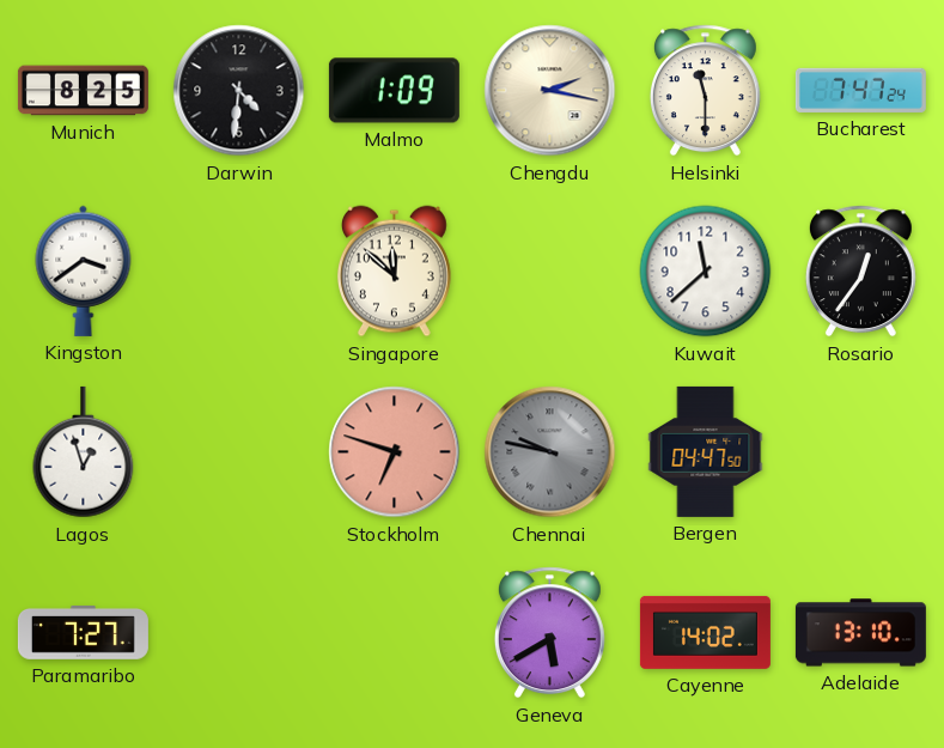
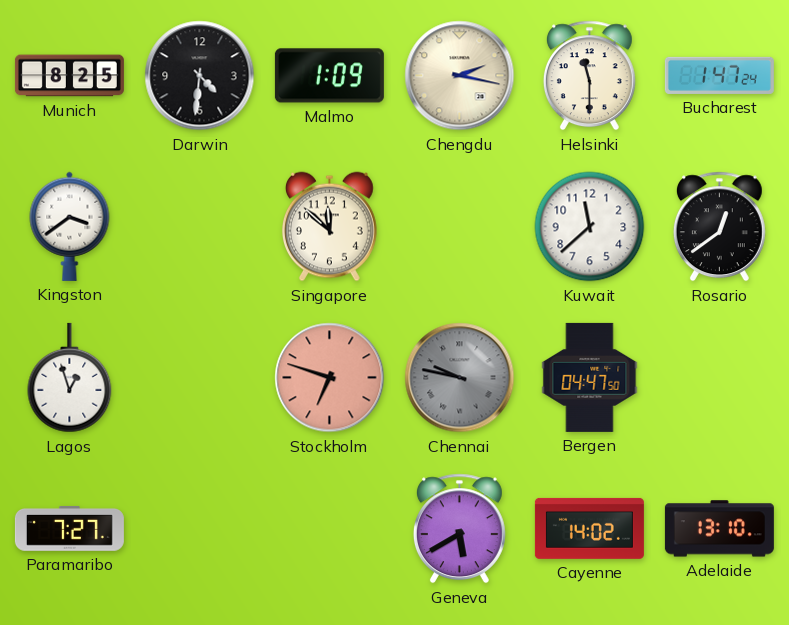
Bucharest: 7:47 -> 1:47 (719, 75)
Rosario: 12:36 -> 12:39 (719, 227)
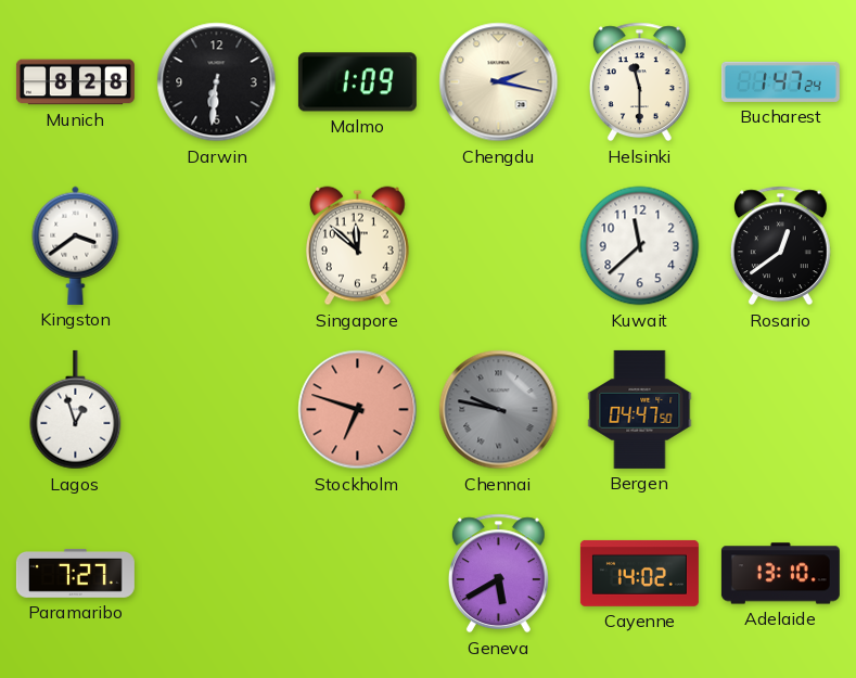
Munich: 8:25 -> 8:28 (75, 82)
Darwin: 4:31 -> 6:31 (217, 82)
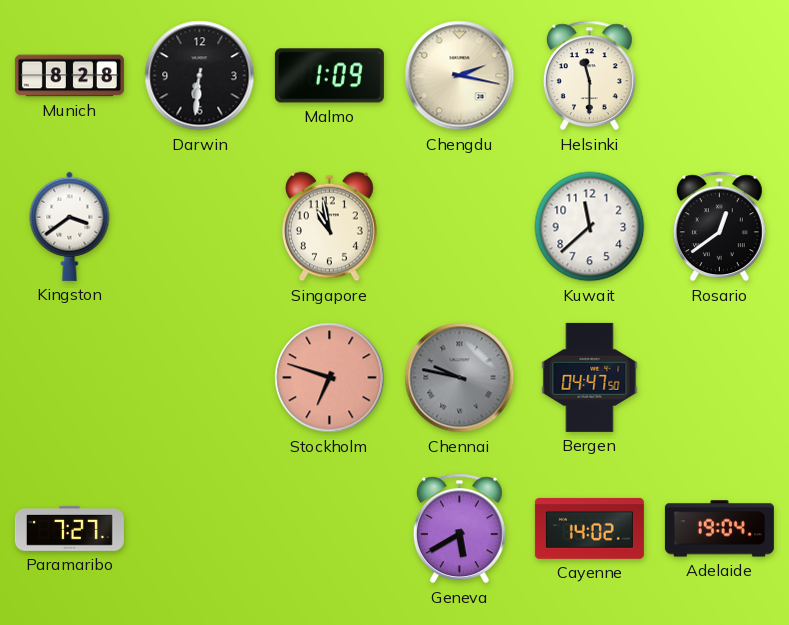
Bucharest: 1:47 -> none (780, 81)
Singapore: 11:52 -> 10:58 (329, 227)
Lagos: 12:57 -> none (76, 410)
Adelaide: 13:10 -> 19:04 (719, 529)
